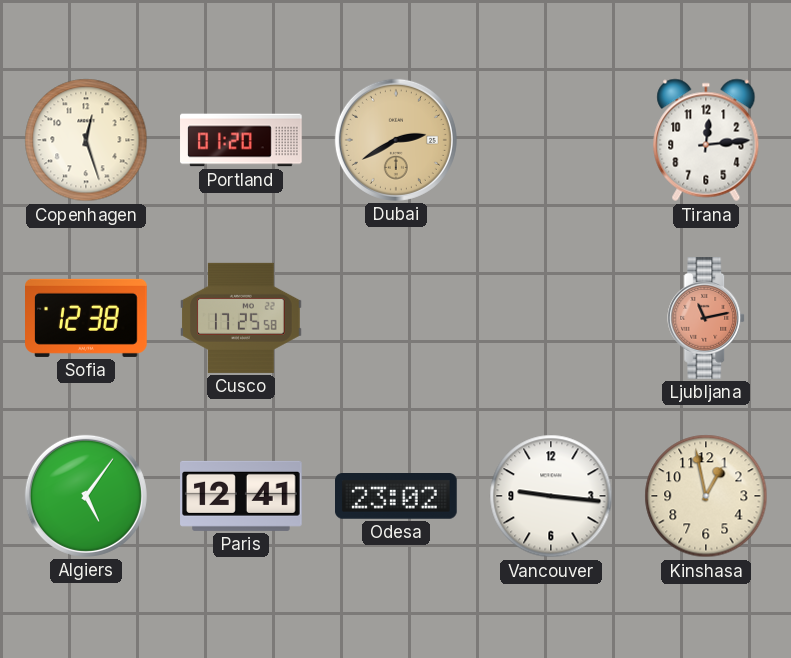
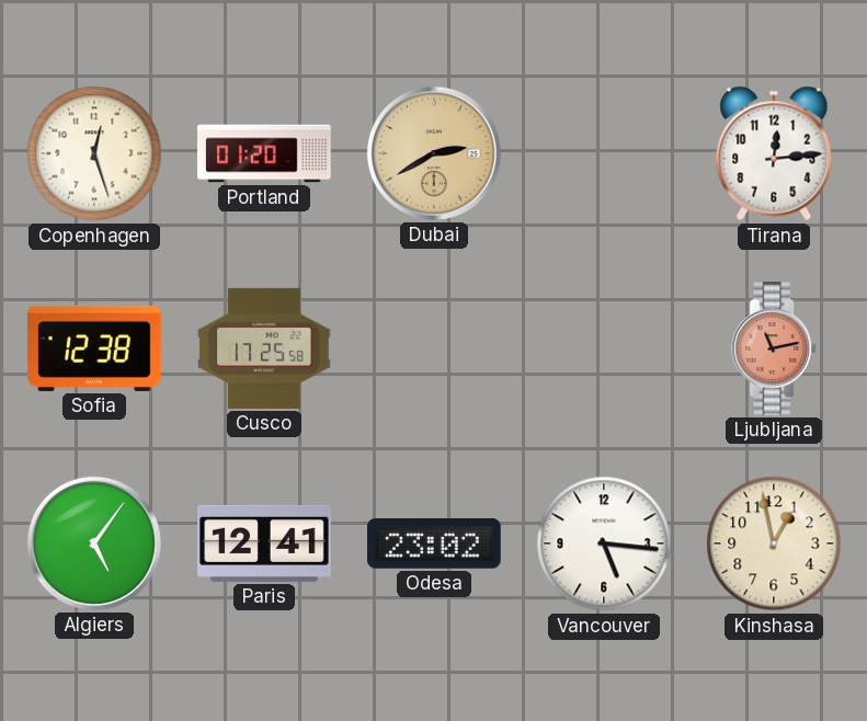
Vancouver: 9:16 -> 5:16 (604, 543)
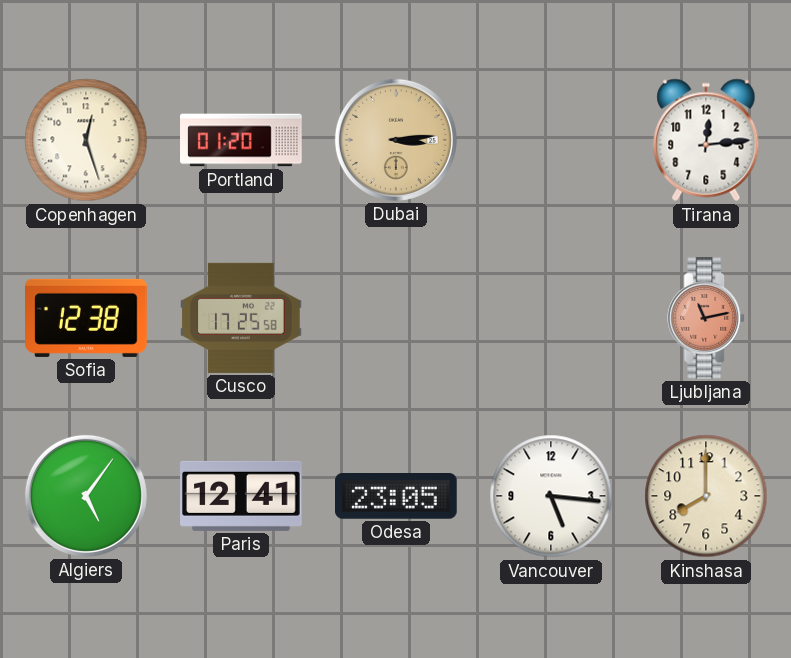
Dubai: 2:40 -> 3:14 (396, 140)
Odesa: 23:02 -> 23:05 (397, 497)
Kinshasa: 12:58 -> 8:00 (706, 496)
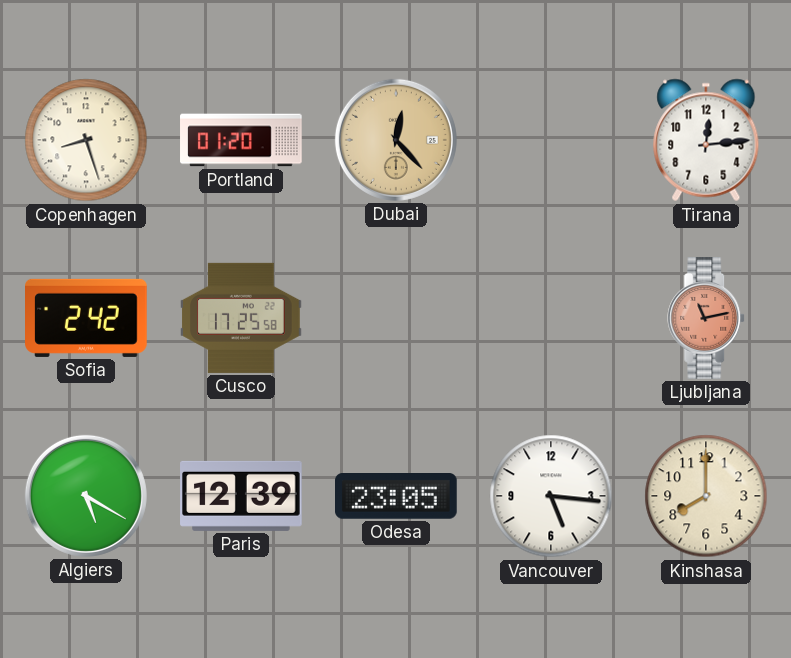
Copenhagen: 12:27 -> 8:27 (86, 140)
Dubai: 3:14 -> 12:23 (396, 140)
Sofia: 12:38 -> 2:42 (87, 318)
Algiers: 5:06 -> 5:20 (86, 496)
Paris: 12:41 -> 12:39 (241, 496)
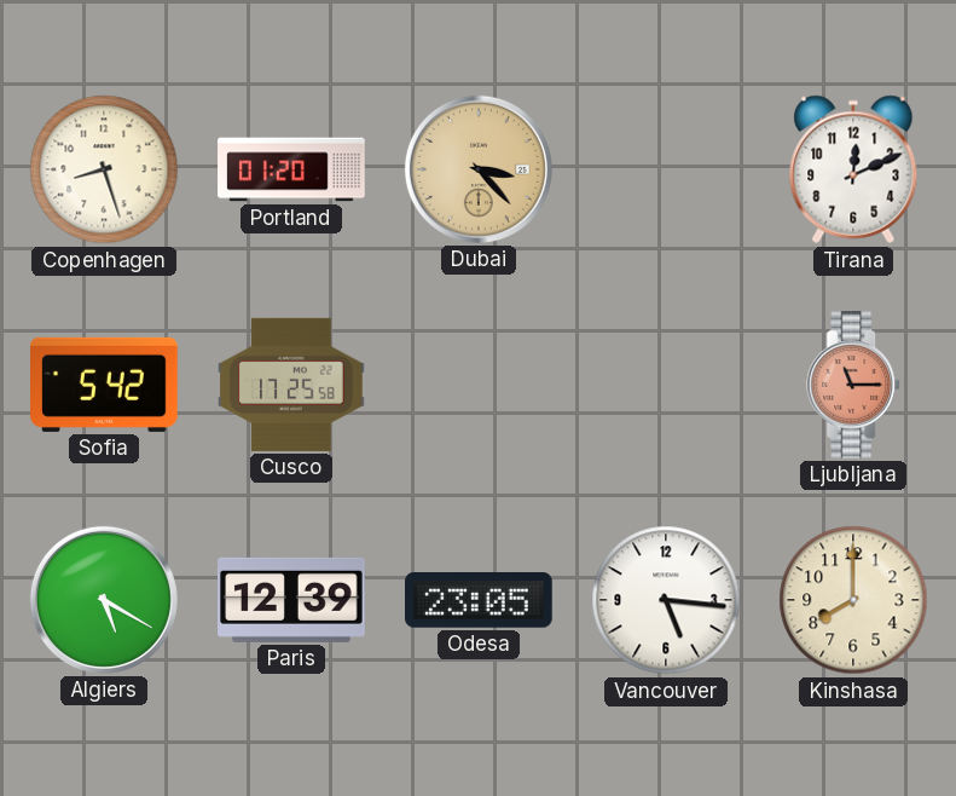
Dubai: 12:23 -> 3:23 (479, 169)
Tirana: 12:14 -> 12:11 (853, 169)
Sofia: 2:42 -> 5:42 (105, 385)
Ljubljana: 11:13 -> 11:15 (854, 385)
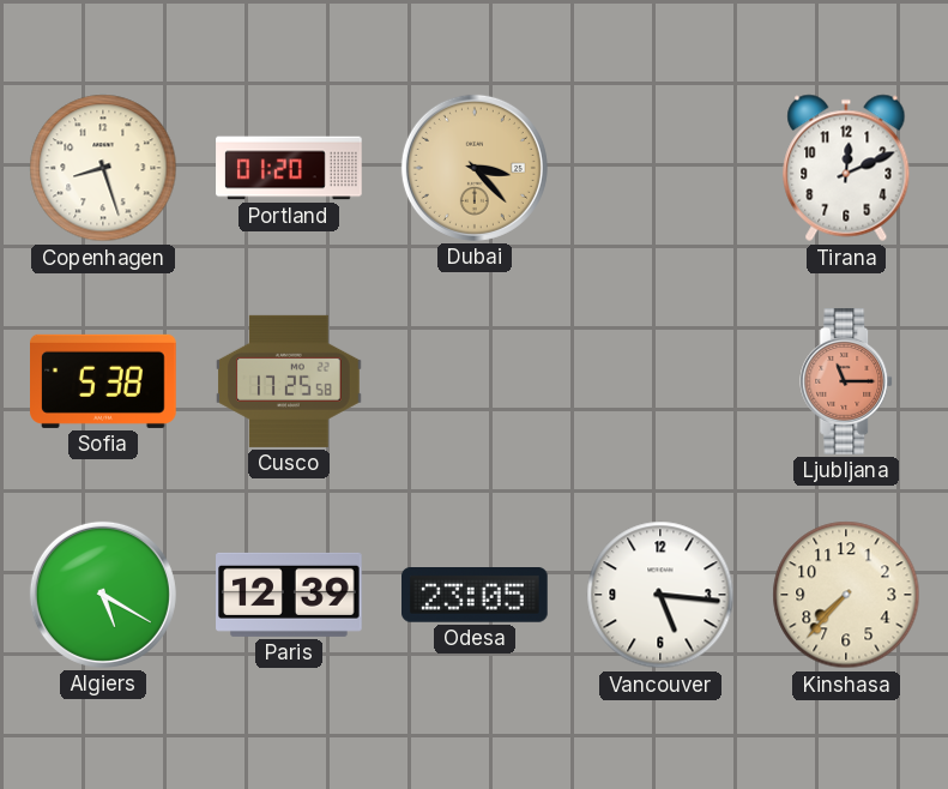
Sofia: 5:42 -> 5:38 (104, 381)
Kinshasa: 8:00 -> 7:37 (846, 595)
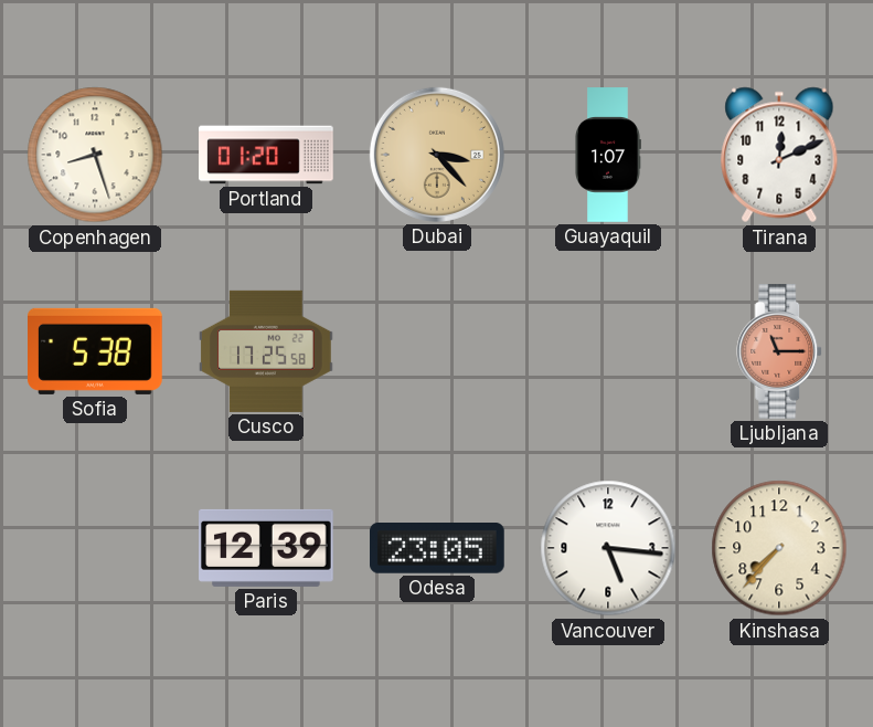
Guayaquil: none -> 1:07 (608, 155)
Algiers: 5:20 -> none (103, 595)
